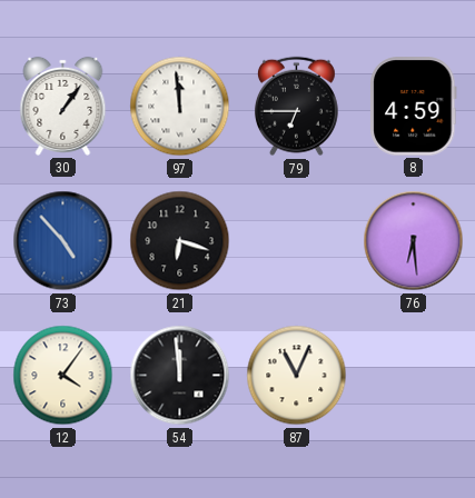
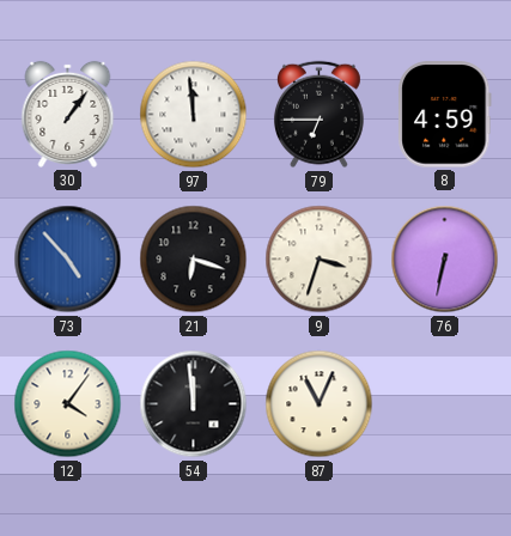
9: none -> 3:33 (320, 260)
76: 6:29 -> 6:32 (445, 260)
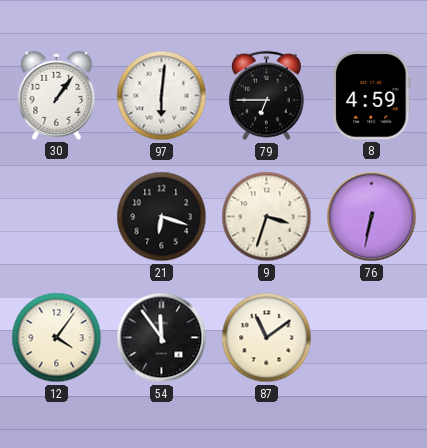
97: 11:59 -> 6:01 (162, 96)
73: 4:53 -> none (68, 260)
54: 11:59 -> 11:54 (162, 338)
87: 11:04 -> 11:09 (267, 338)
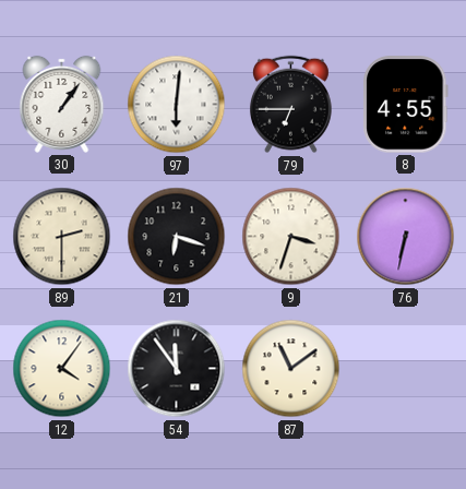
8: 4:59 -> 4:55 (406, 105)
89: none -> 2:30 (62, 237)
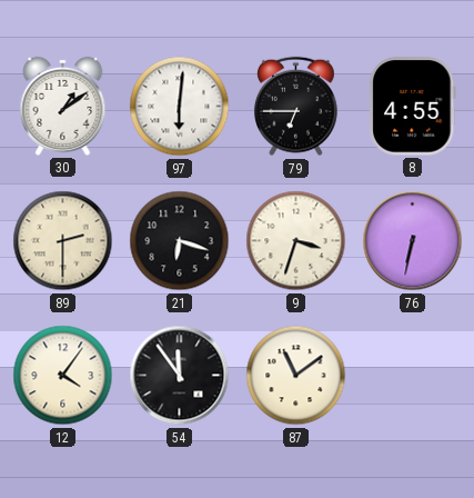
30: 1:06 -> 1:09 (63, 106)
